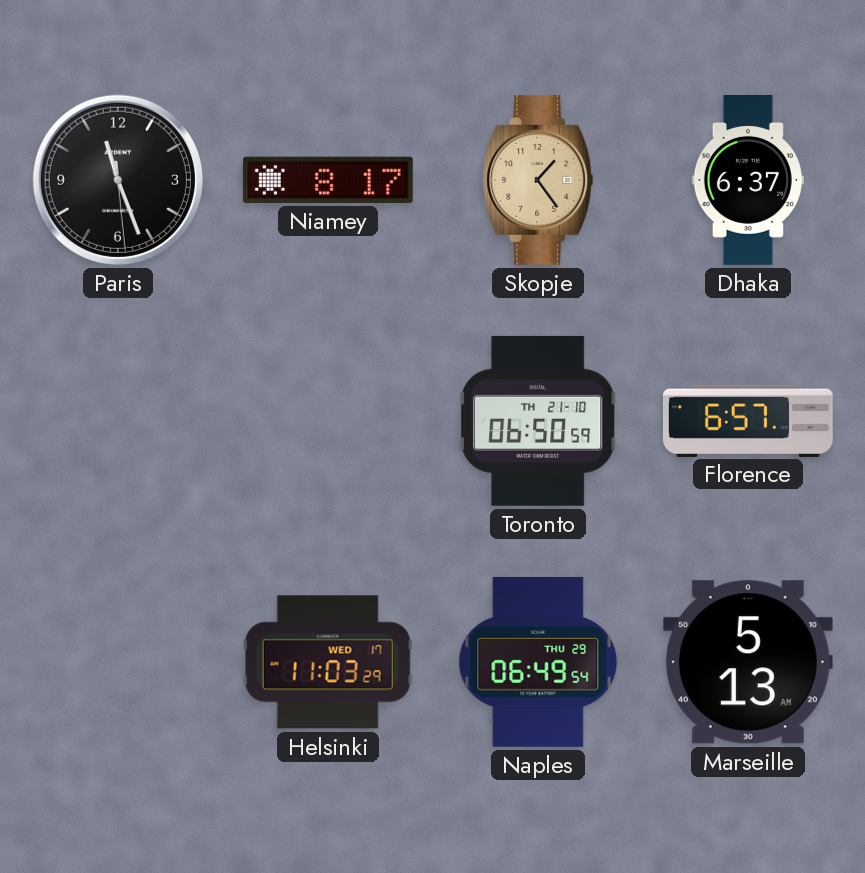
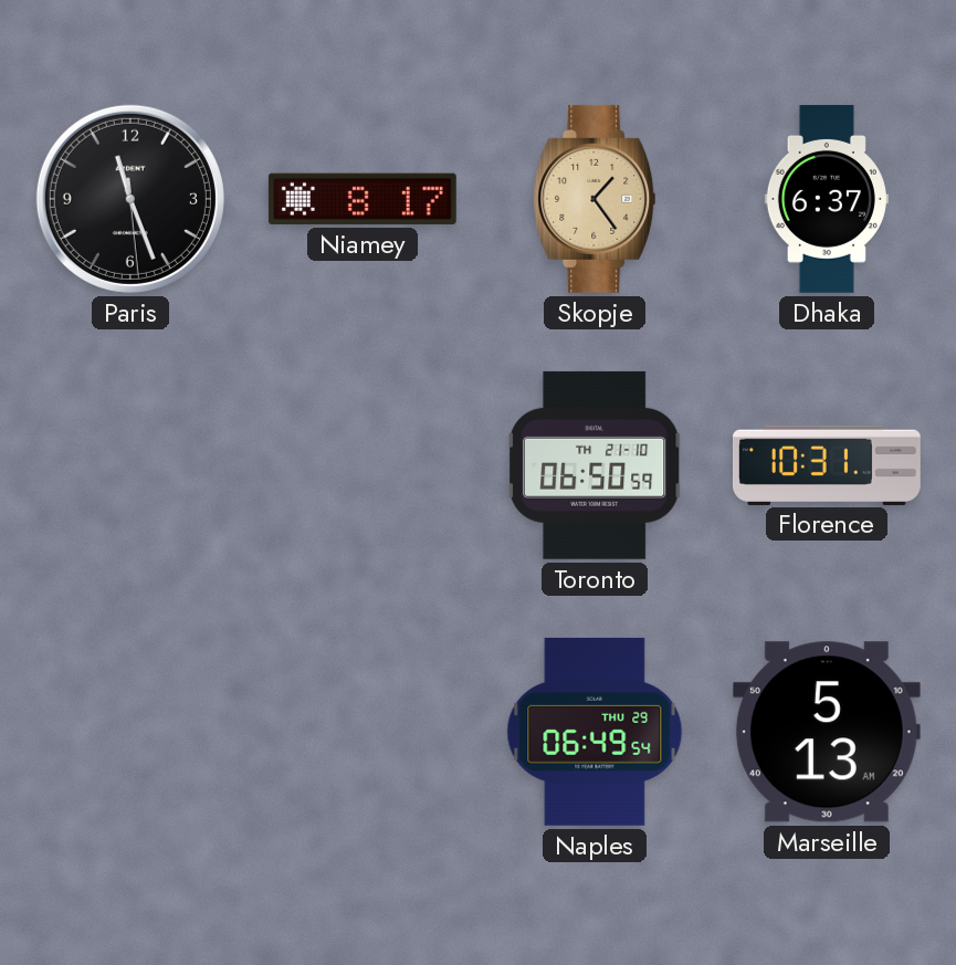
Florence: 6:57 -> 10:31 (827, 464)
Helsinki: 11:03 -> none (328, 662)
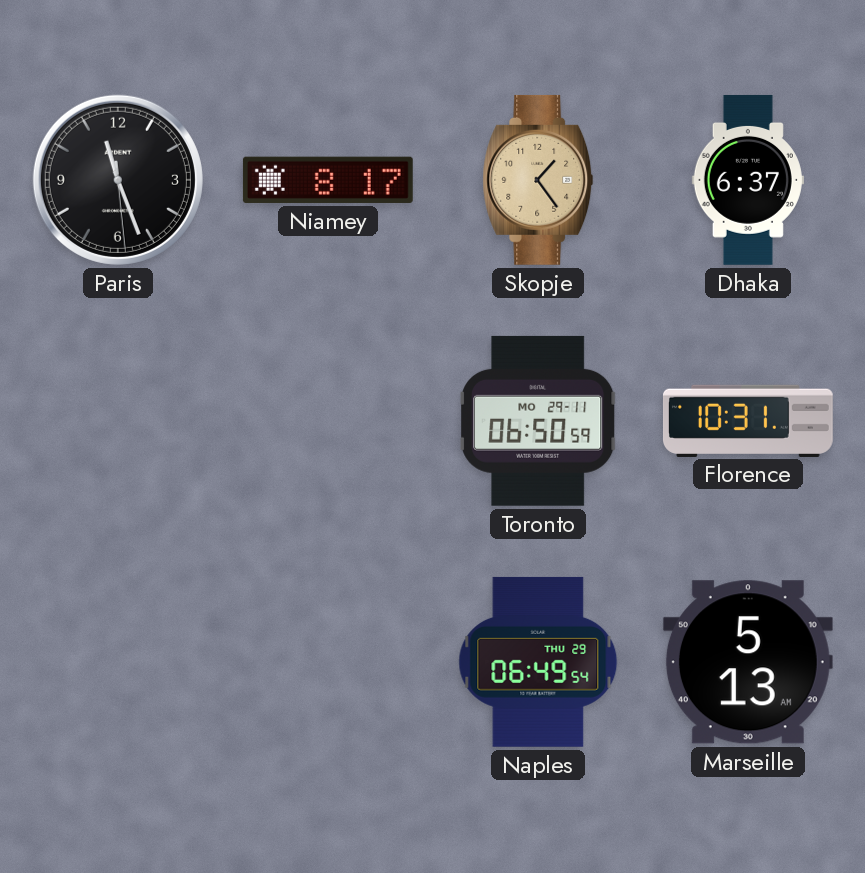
Toronto date: TH 21-10 -> MO 29-11 (538, 421)
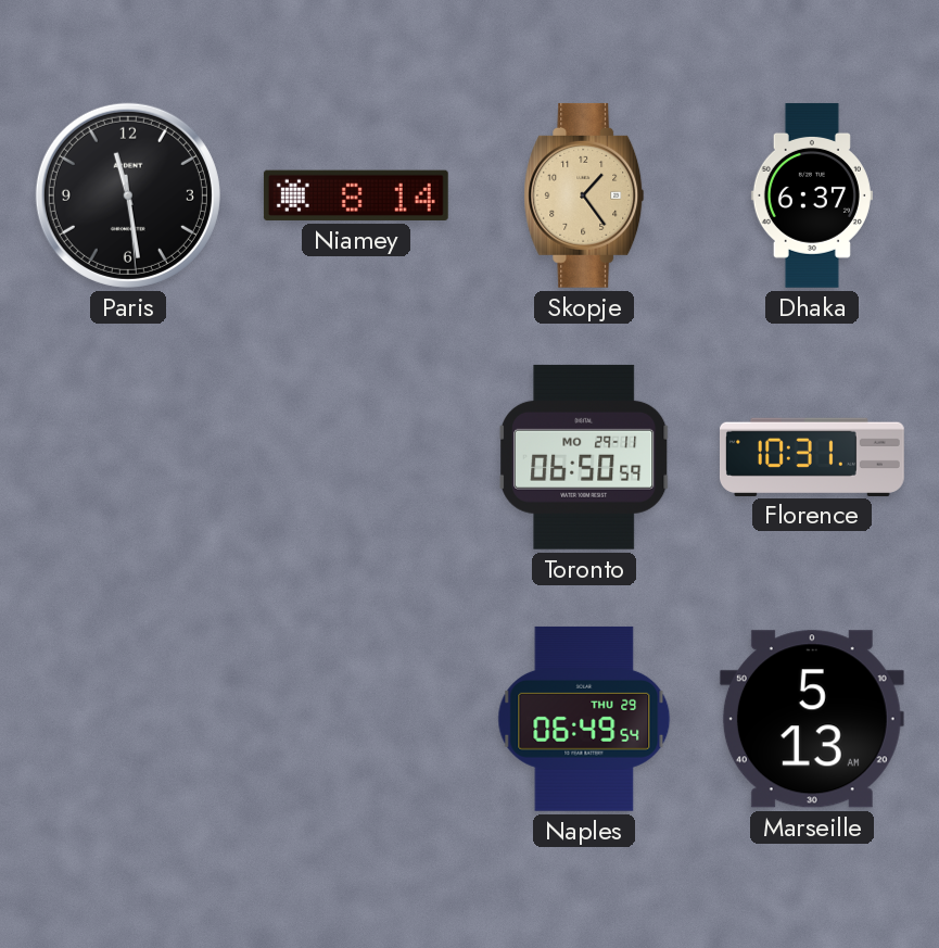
Paris: 11:26 -> 11:28 (128, 195)
Niamey: 8:17 -> 8:14 (356, 195)
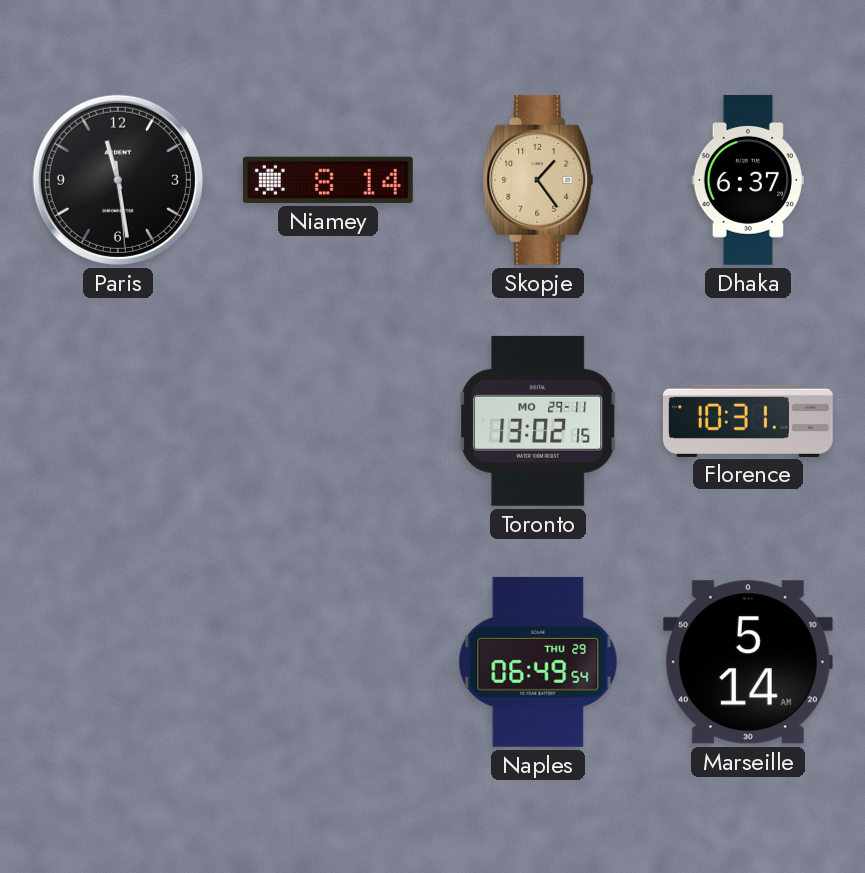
Toronto: 06:50 -> 13:02 (538, 421)
Marseille: 5:13 -> 5:14 (748, 662)
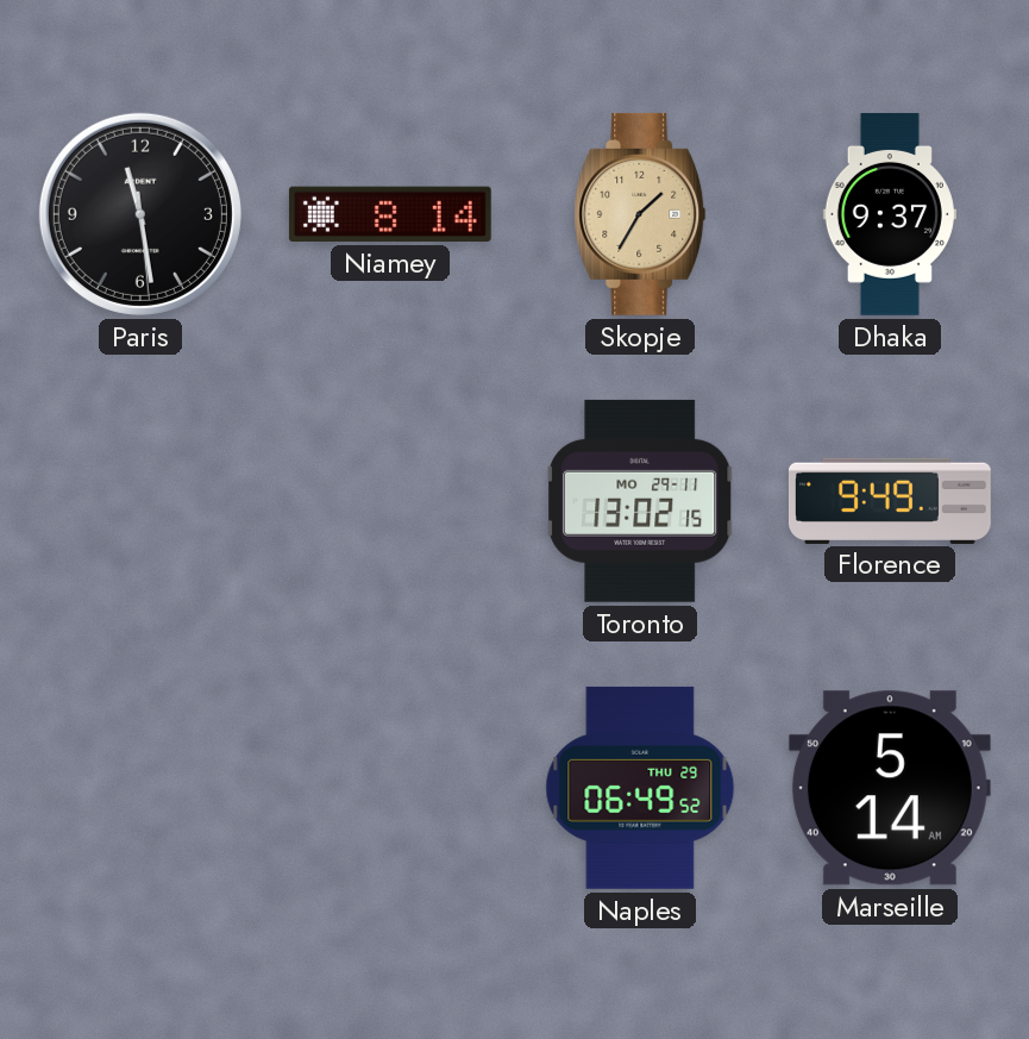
Skopje: 1:24 -> 1:35 (640, 214)
Dhaka: 6:37 -> 9:37 (890, 214)
Florence: 10:31 -> 9:49 (890, 500)
Naples: 06:49:54 -> 06:49:52 (640, 788)
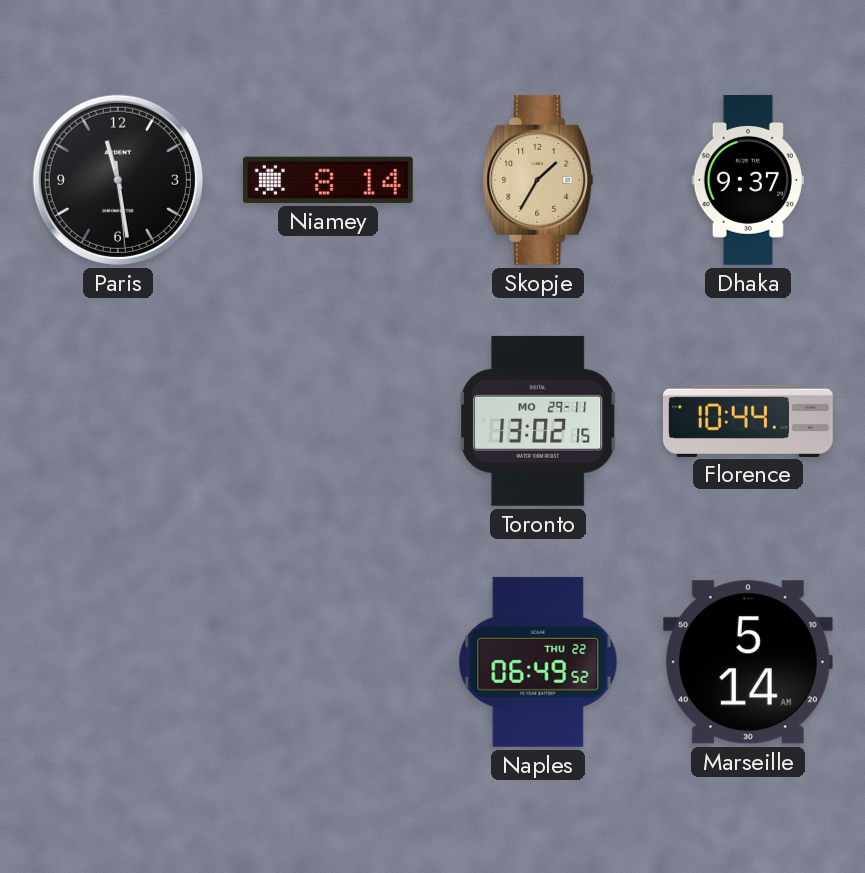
Florence: 9:49 -> 10:44 (748, 420)
Naples date: THU 29 -> THU 22 (538, 662)
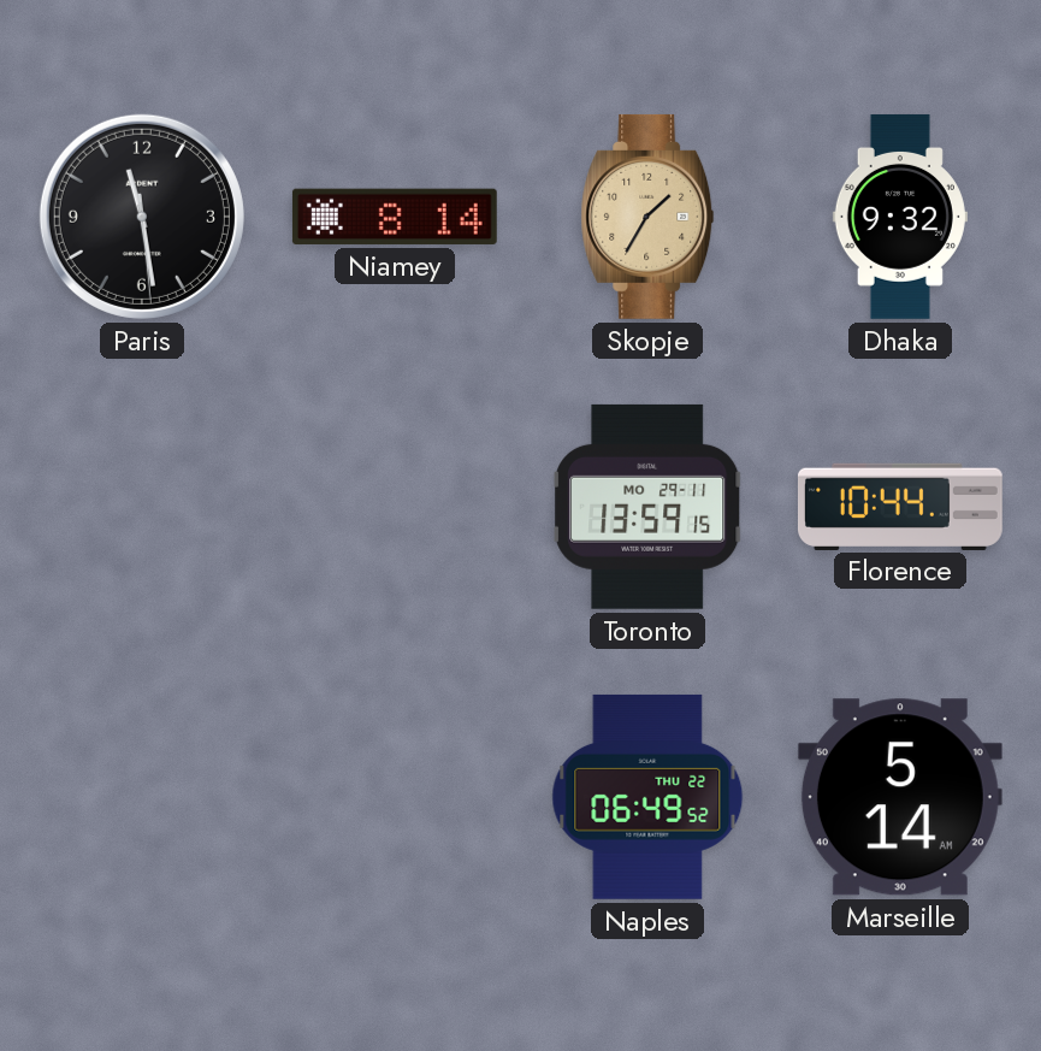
Dhaka: 9:37 -> 9:32 (900, 217)
Toronto: 13:02 -> 13:59 (647, 507)
